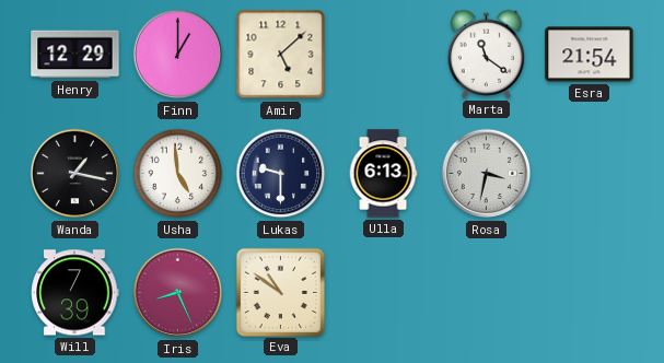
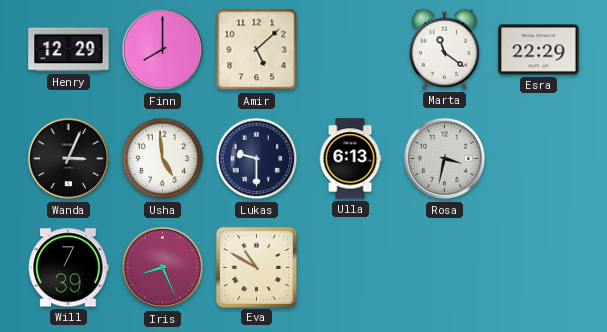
Finn: 1:00 -> 8:00 (163, 50)
Esra: 21:54 -> 22:29 (539, 50)
Wanda: 1:17 -> 3:04 (69, 159)
Eva: 10:51 -> 10:50 (256, 267)
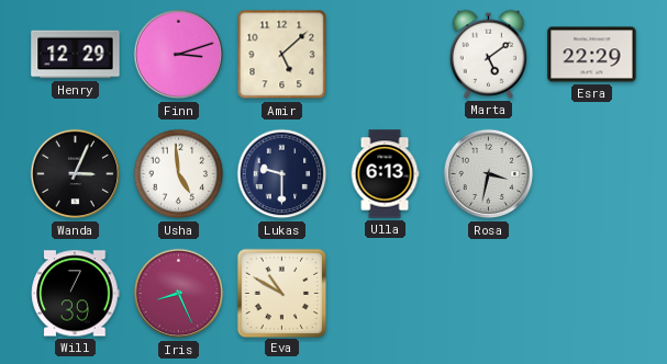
Finn: 8:00 -> 3:12 (179, 55)
Marta: 11:21 -> 5:09 (489, 54)
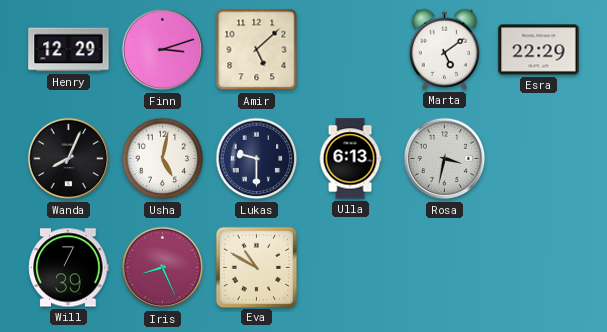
Wanda: 3:04 -> 8:04 (69, 159)
Usha: 4:59 -> 5:02 (163, 159)
